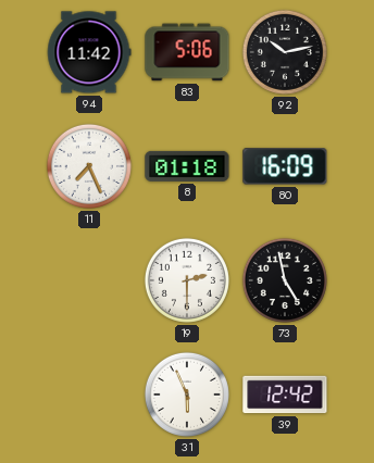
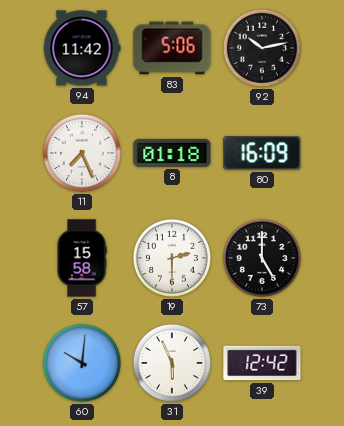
57: none -> 15:58 (82, 258)
73: 4:58 -> 5:00 (262, 258)
60: none -> 10:01 (82, 363)
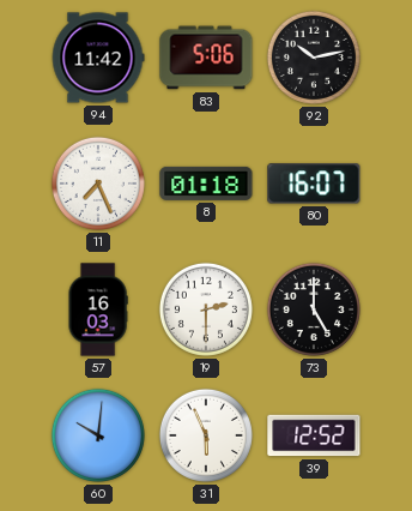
80: 16:09 -> 16:07 (314, 184)
57: 15:58 -> 16:03 (98, 309)
39: 12:42 -> 12:52 (314, 435)
